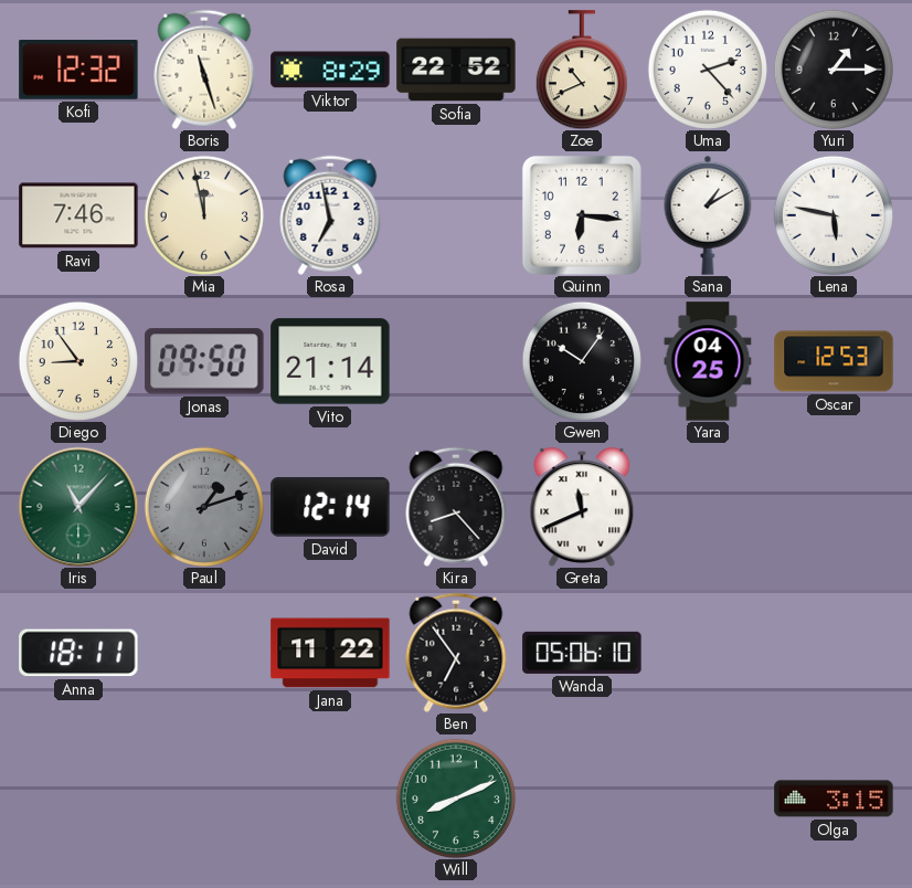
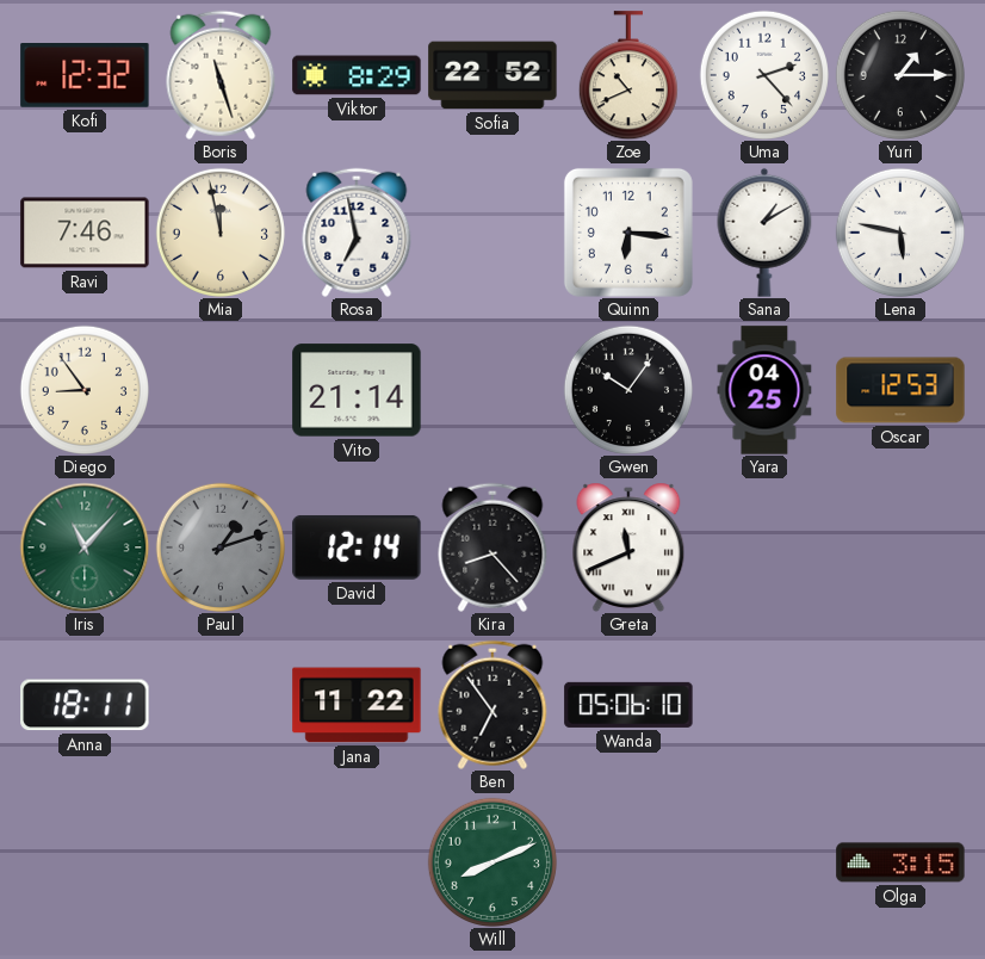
Jonas: 09:50 -> none (204, 361)
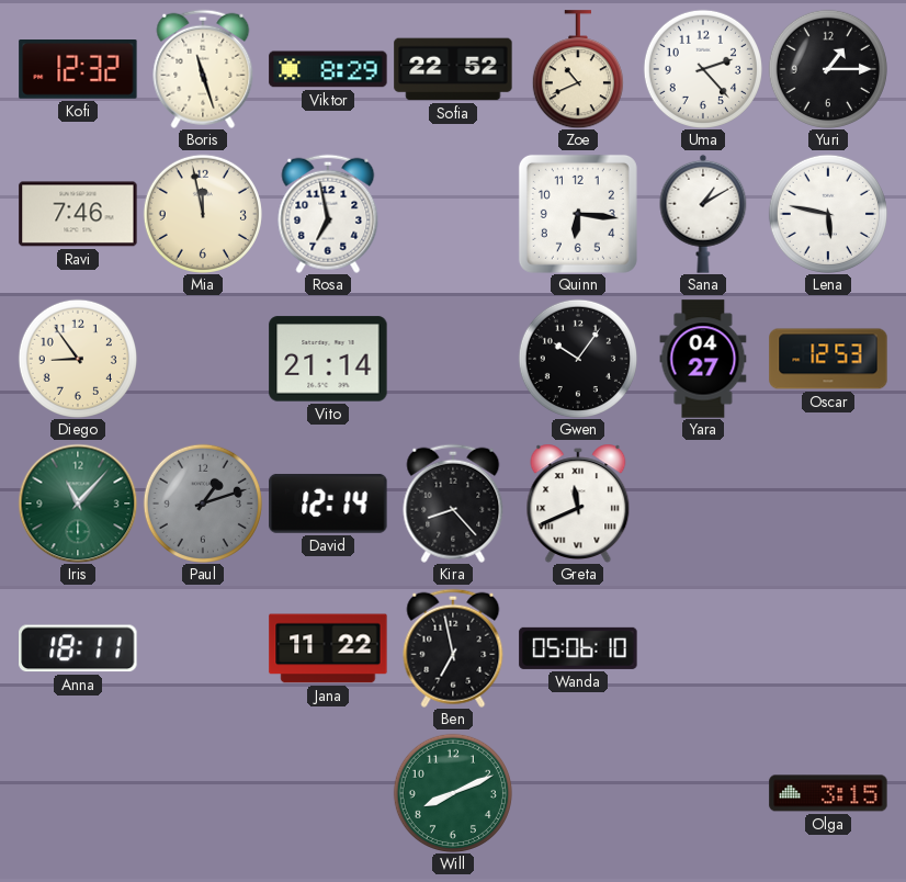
Yara: 04:25 -> 04:27 (703, 359)
Ben: 6:54 -> 6:58 (453, 648)
